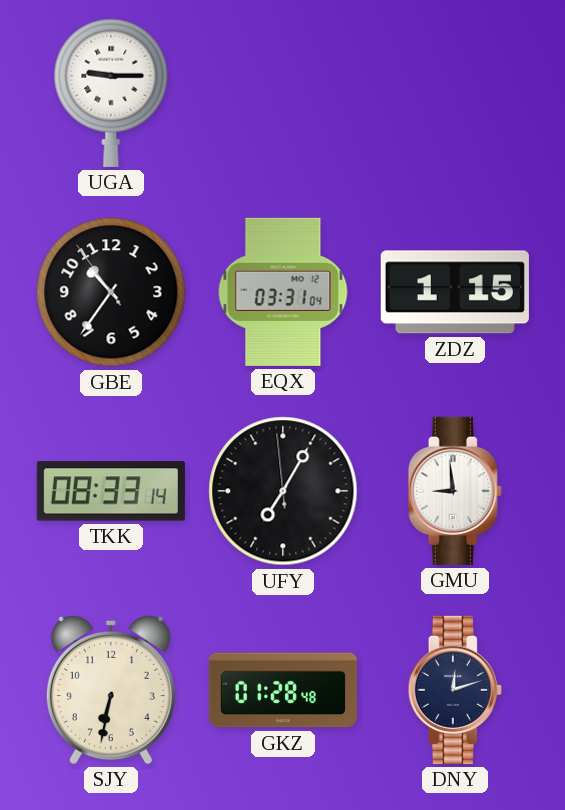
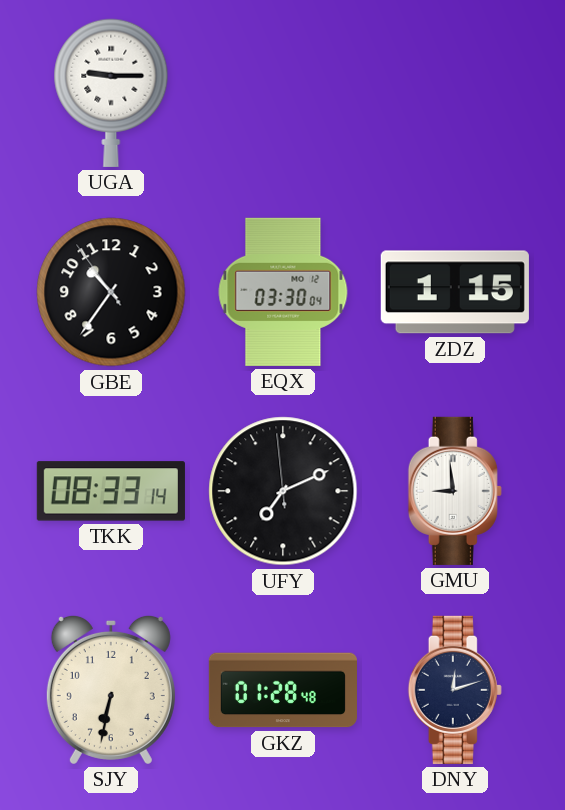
EQX: 03:31 -> 03:30 (283, 292)
UFY: 7:04 -> 7:10 (283, 491)
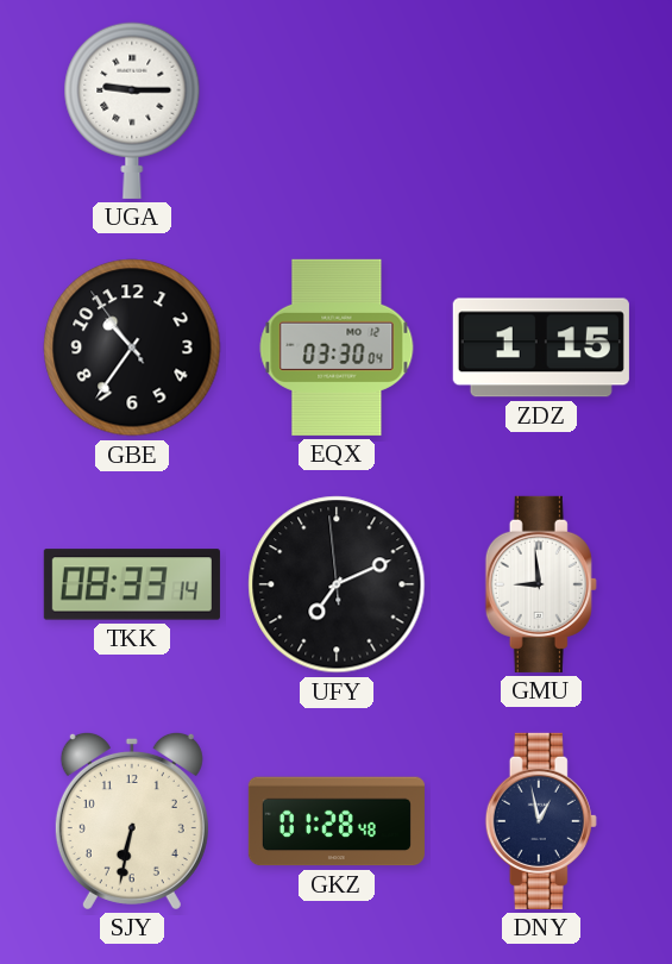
DNY: 12:12 -> 12:58 (541, 821)
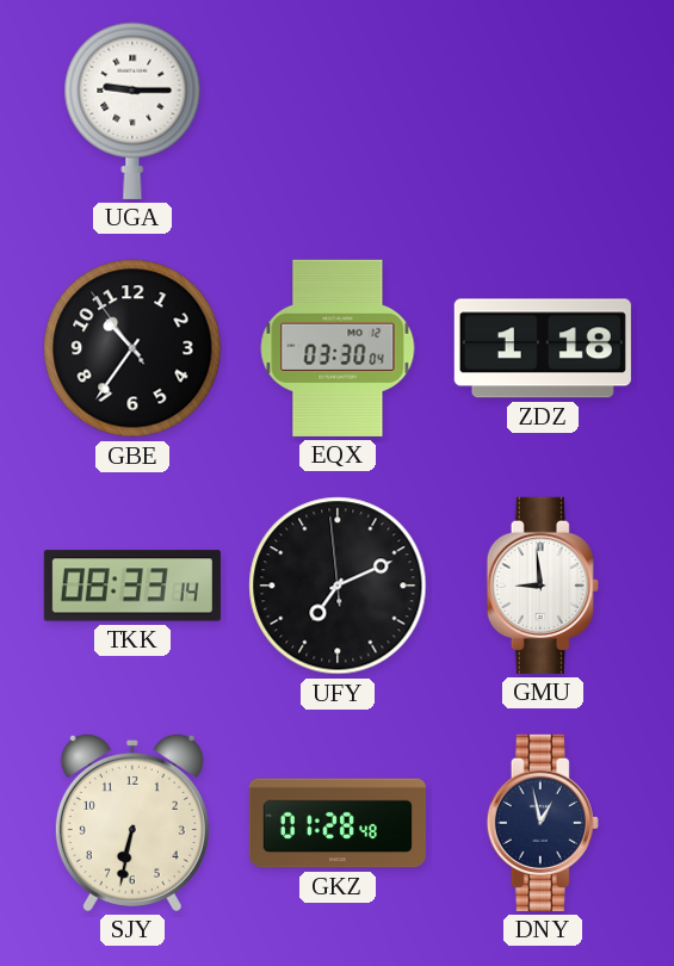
ZDZ: 1:15 -> 1:18 (543, 348)
